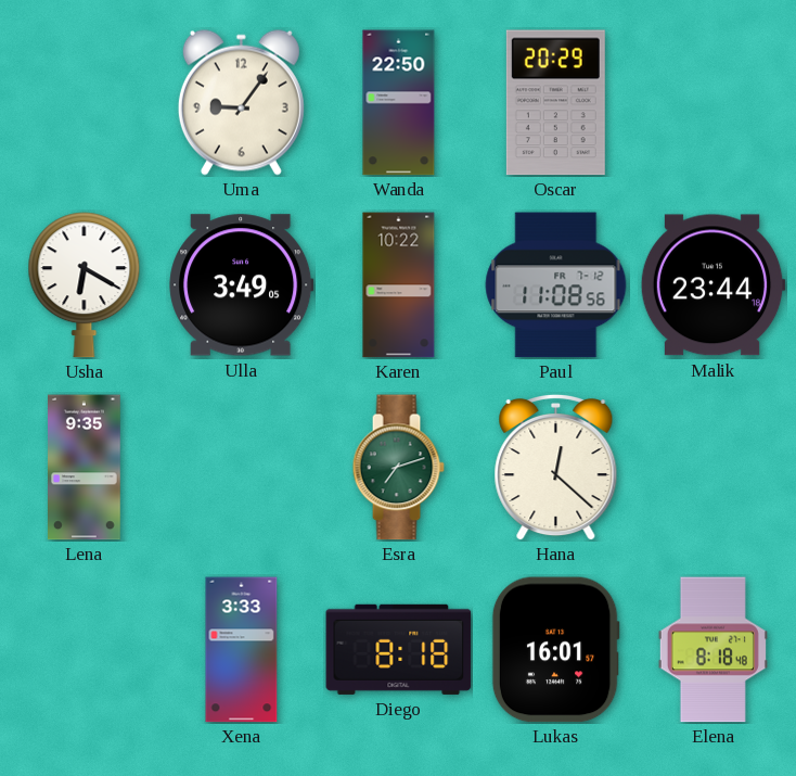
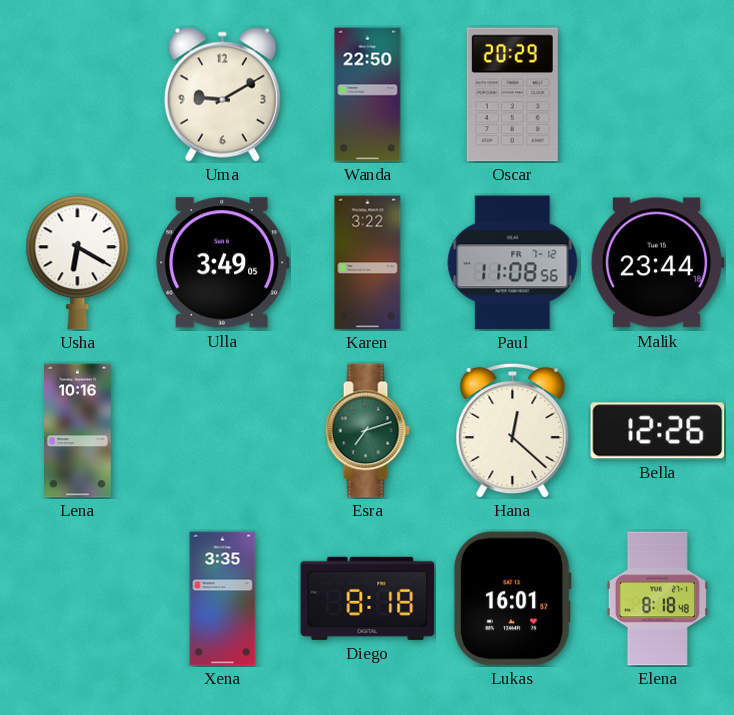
Uma: 9:06 -> 9:10 (222, 94)
Karen: 10:22 -> 3:22 (368, 263)
Lena: 9:35 -> 10:16 (78, 431)
Bella: none -> 12:26 (658, 431)
Xena: 3:33 -> 3:35 (223, 599)
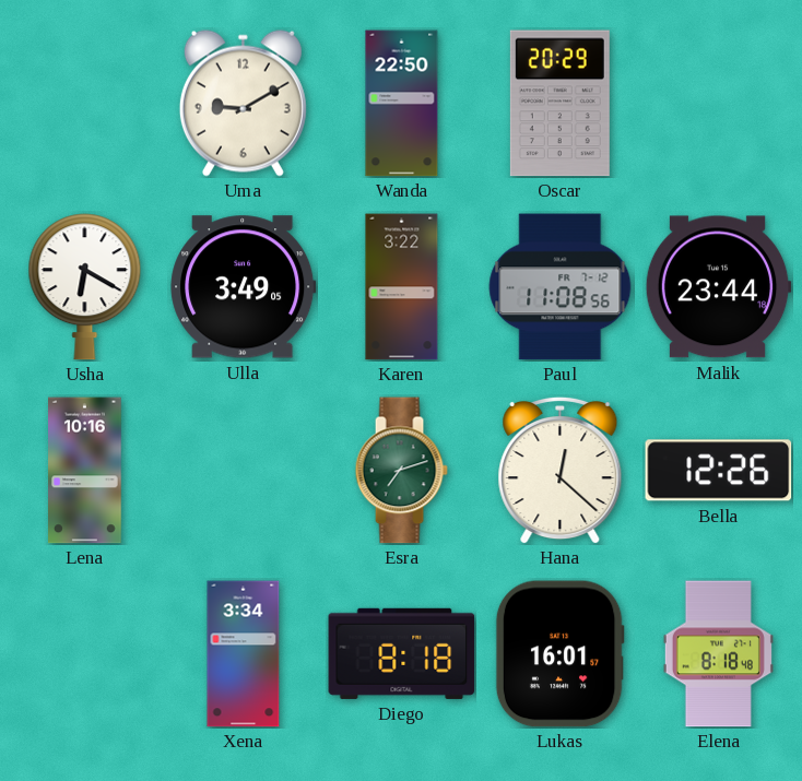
Xena: 3:35 -> 3:34 (244, 654)
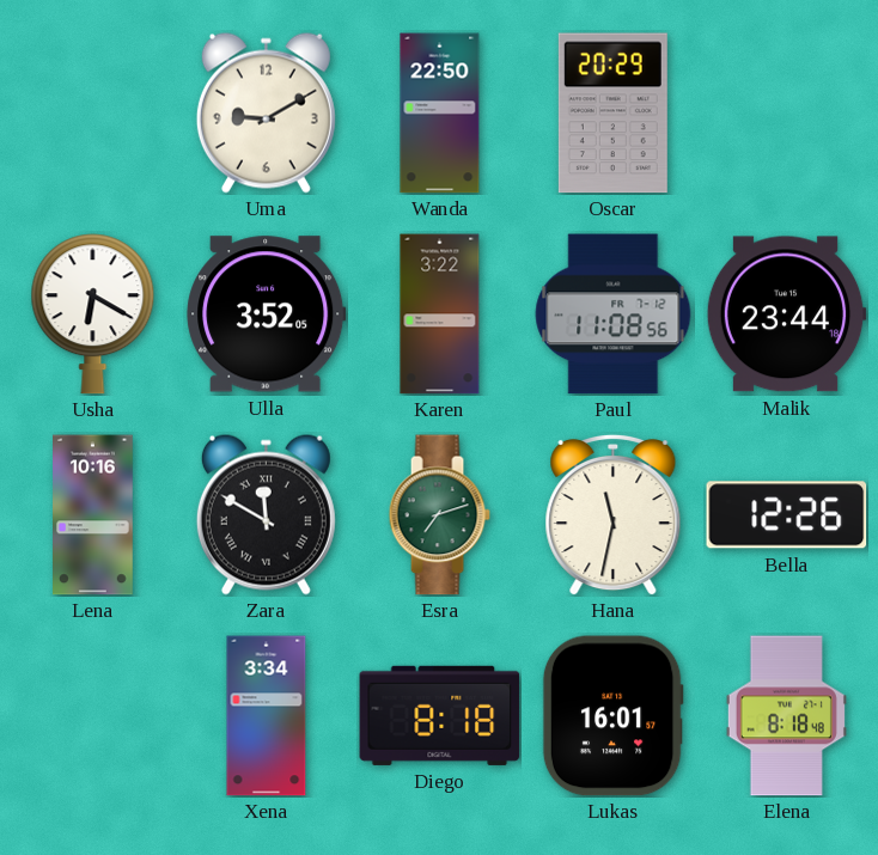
Ulla: 3:49 -> 3:52 (267, 314)
Zara: none -> 11:50 (266, 514)
Hana: 12:22 -> 11:32 (614, 514)
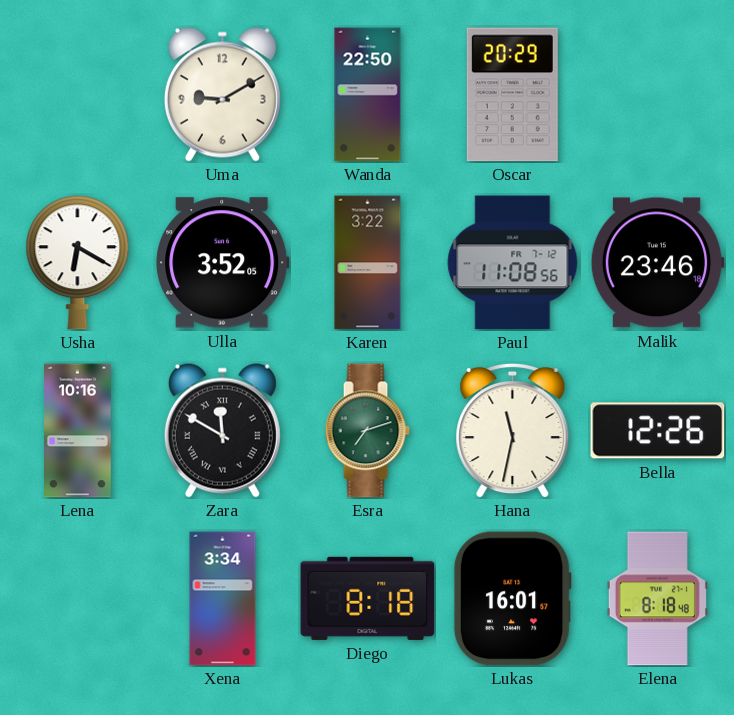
Malik: 23:44 -> 23:46 (657, 263)
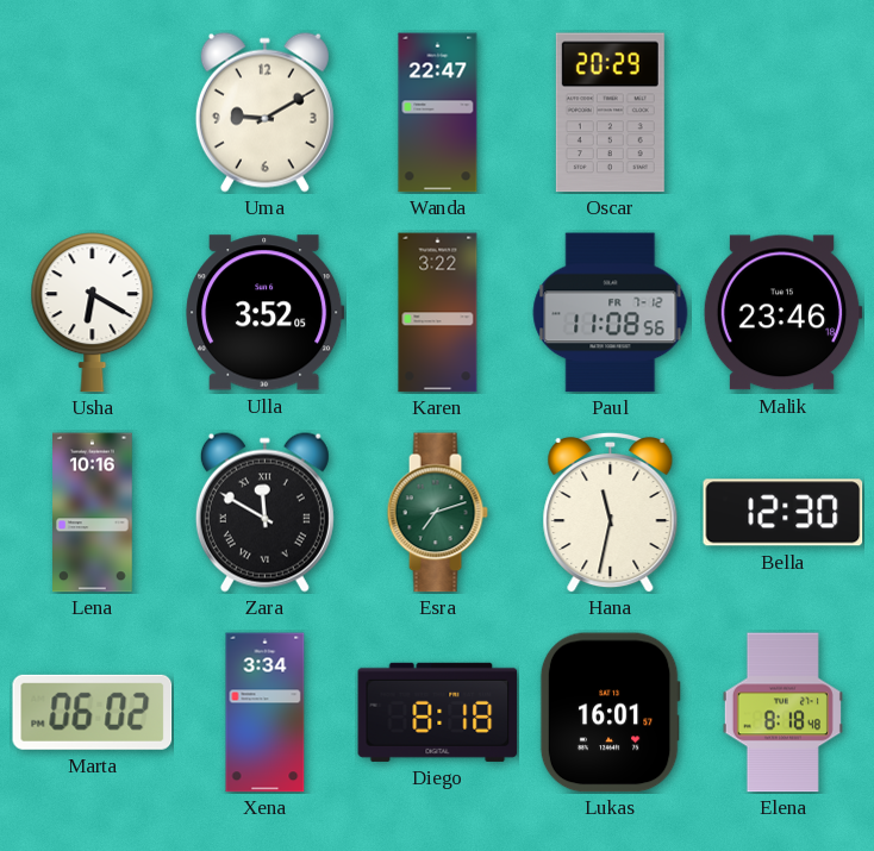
Wanda: 22:50 -> 22:47 (438, 113)
Bella: 12:26 -> 12:30 (784, 513)
Marta: none -> 06:02 (93, 712)
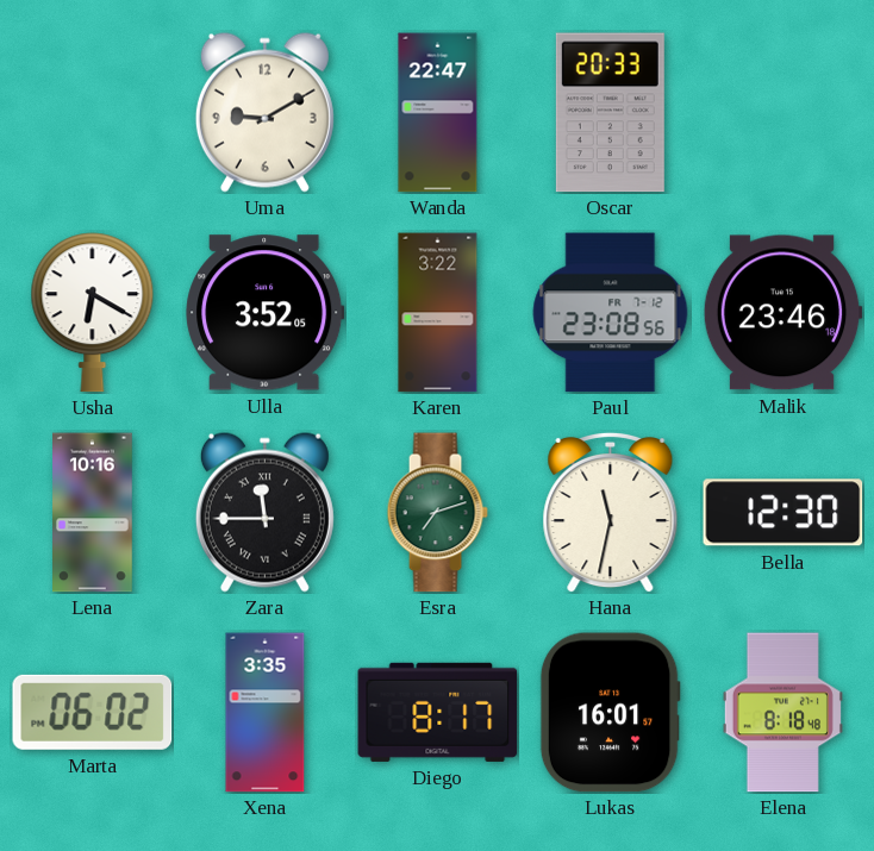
Oscar: 20:29 -> 20:33 (610, 113)
Paul: 11:08 -> 23:08 (611, 313)
Zara: 11:50 -> 11:45 (264, 512)
Xena: 3:34 -> 3:35 (266, 713)
Diego: 8:18 -> 8:17 (438, 712)
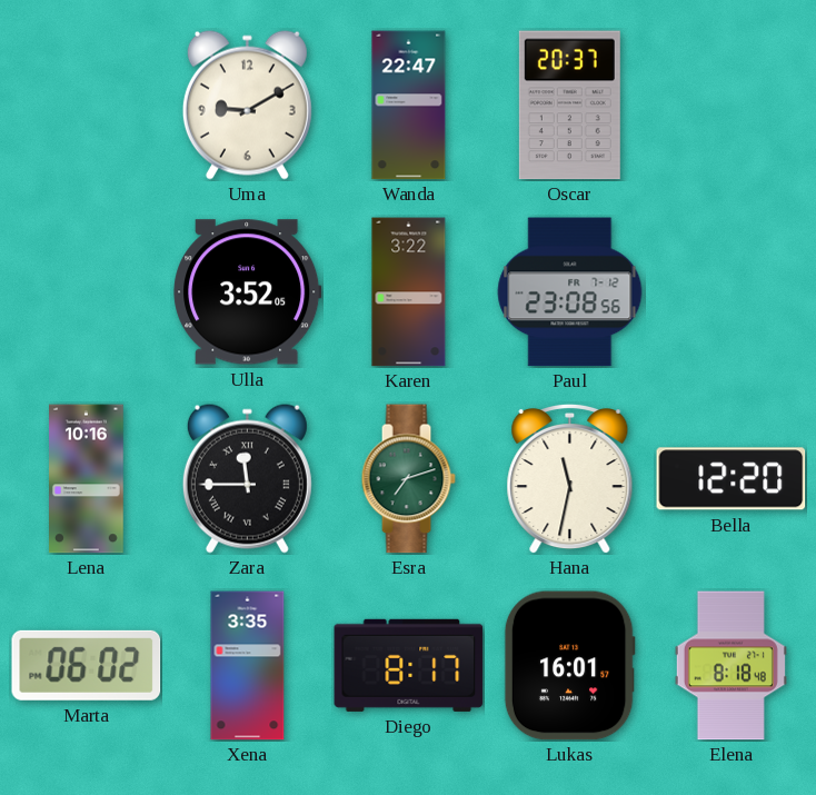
Oscar: 20:33 -> 20:37 (569, 106)
Usha: 6:20 -> none (93, 313)
Malik: 23:46 -> none (782, 313)
Bella: 12:30 -> 12:20 (732, 479)
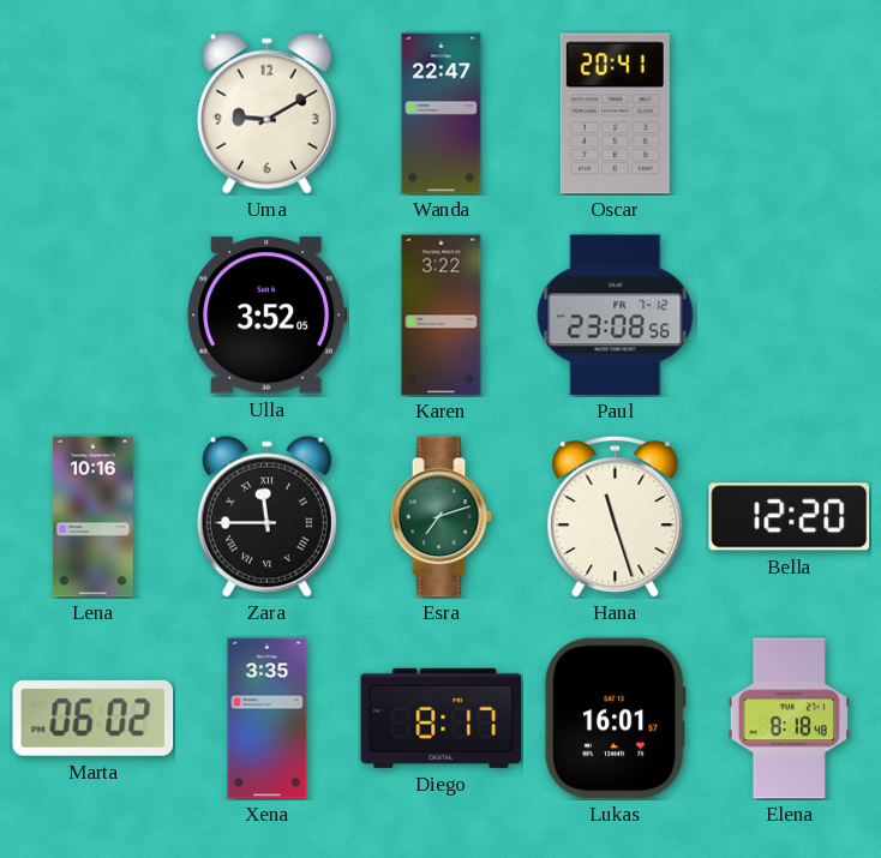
Oscar: 20:37 -> 20:41 (615, 114)
Hana: 11:32 -> 11:27 (616, 516)
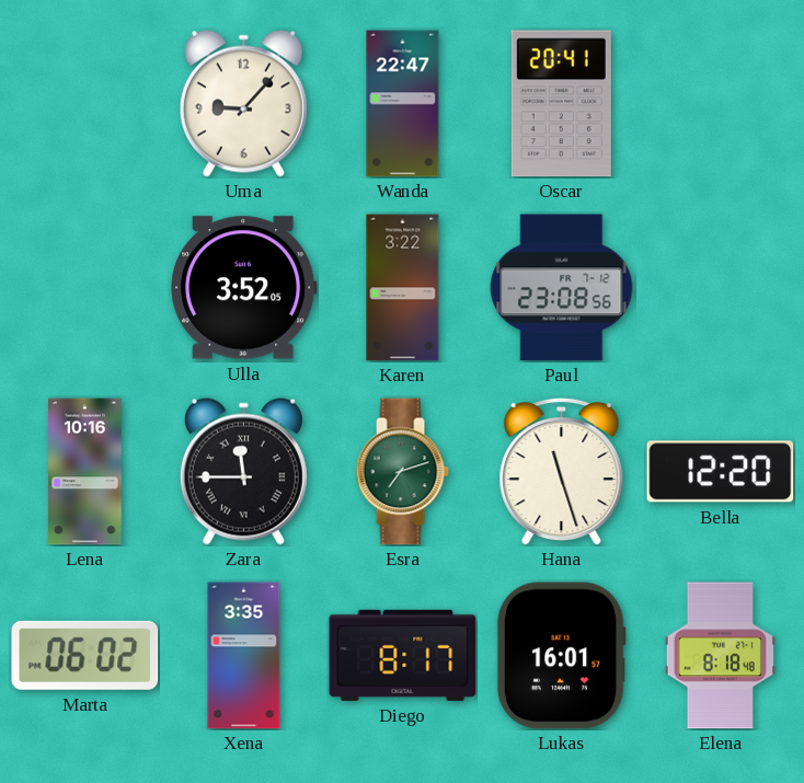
Uma: 9:10 -> 9:07 (243, 103)
